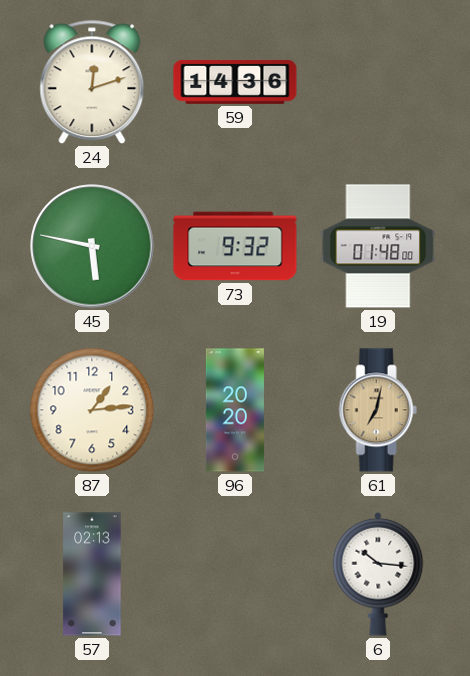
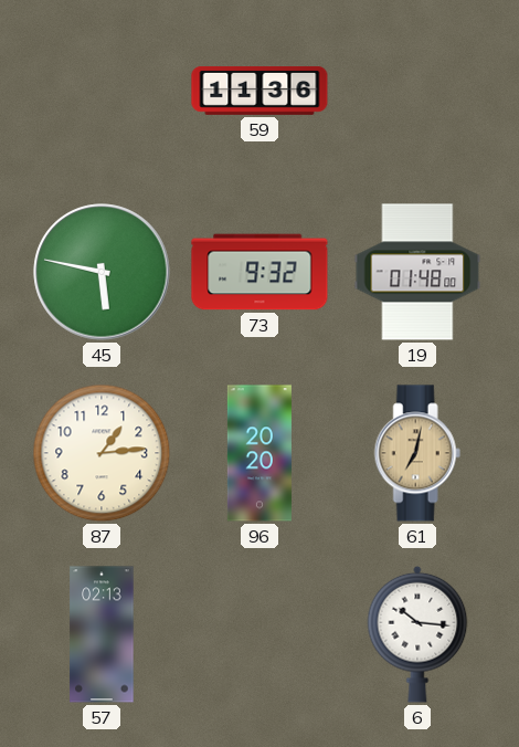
24: 12:12 -> none (92, 82)
59: 14:36 -> 11:36 (259, 91)
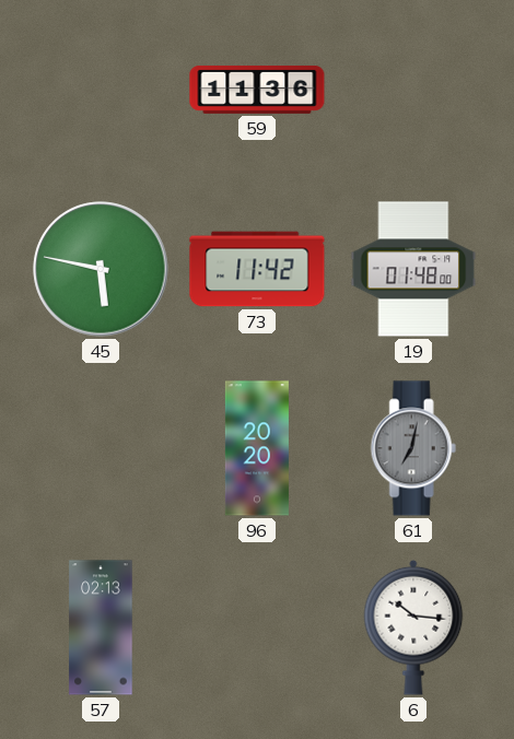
73: 9:32 -> 11:42 (257, 269)
87: 1:14 -> none (102, 453)
61 dial: champagne -> grey (413, 448)
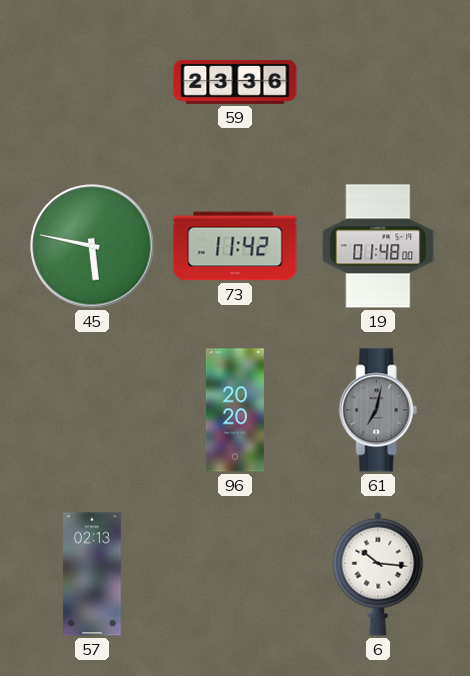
59: 11:36 -> 23:36 (235, 82)
